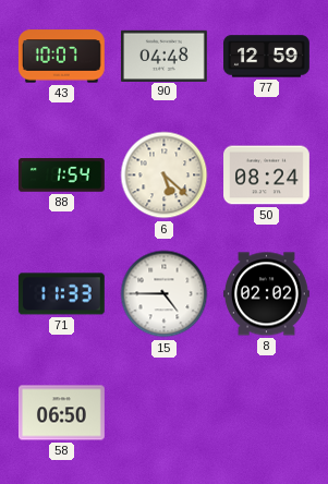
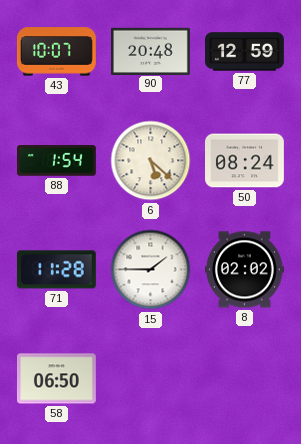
90: 04:48 -> 20:48 (150, 51)
71: 11:33 -> 11:28 (56, 270)
15: 4:45 -> 1:45 (151, 270)
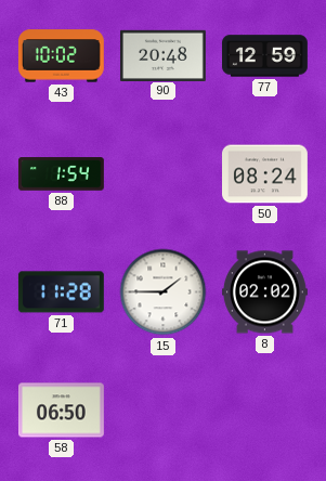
43: 10:07 -> 10:02 (61, 56)
6: 5:22 -> none (151, 161)
